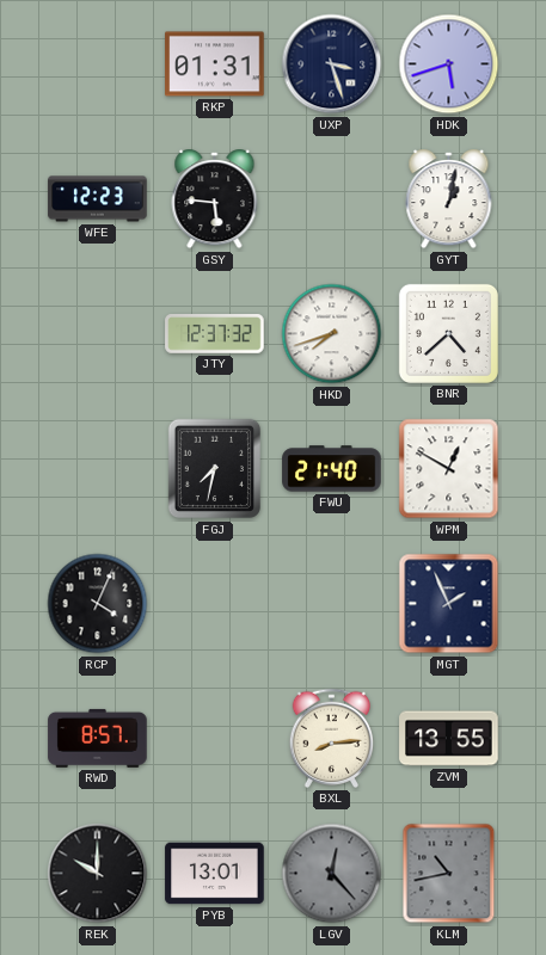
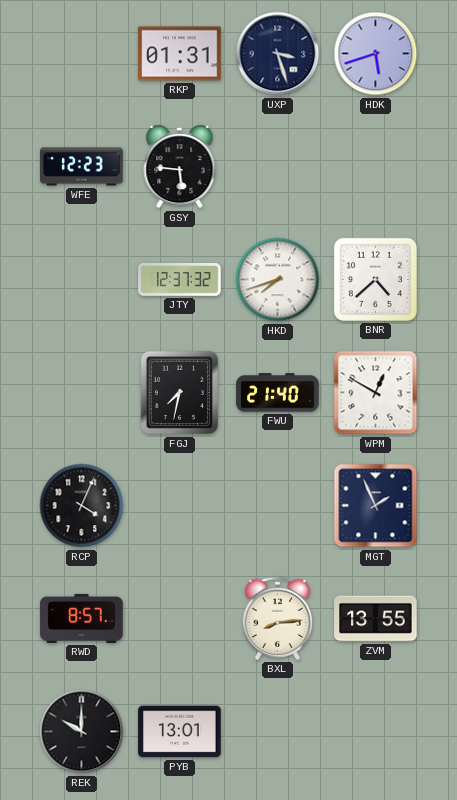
GYT: 1:02 -> none (449, 201)
LGV: 12:23 -> none (332, 874)
KLM: 10:43 -> none (449, 874)
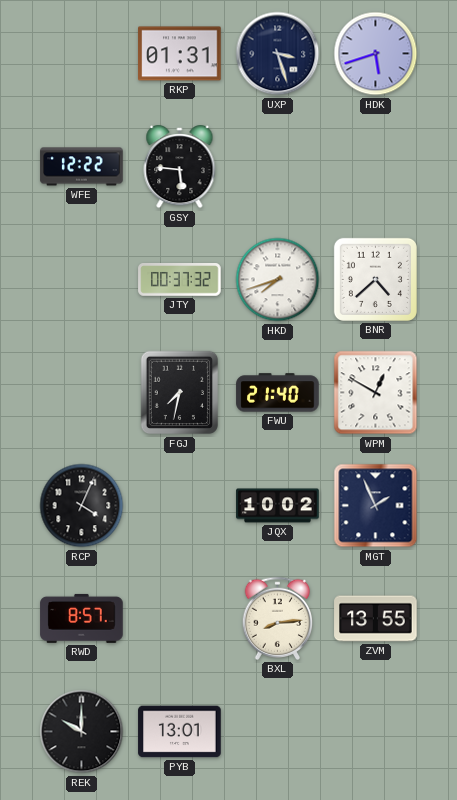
WFE: 12:23 -> 12:22 (82, 167)
JTY: 12:37 -> 00:37 (180, 280)
JQX: none -> 10:02 (278, 506)
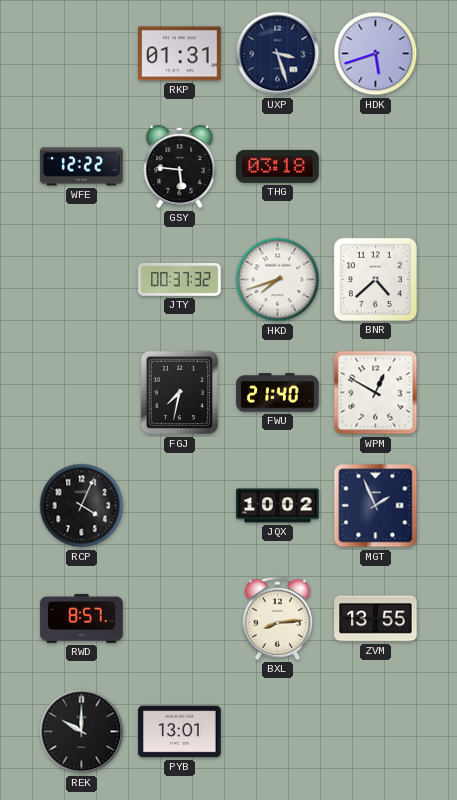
THG: none -> 03:18 (278, 166)
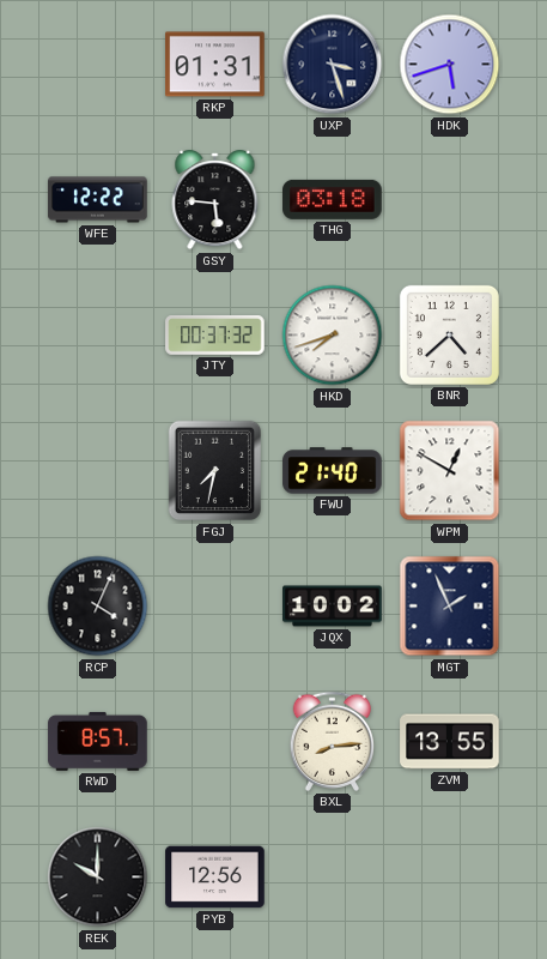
PYB: 13:01 -> 12:56 (215, 877)
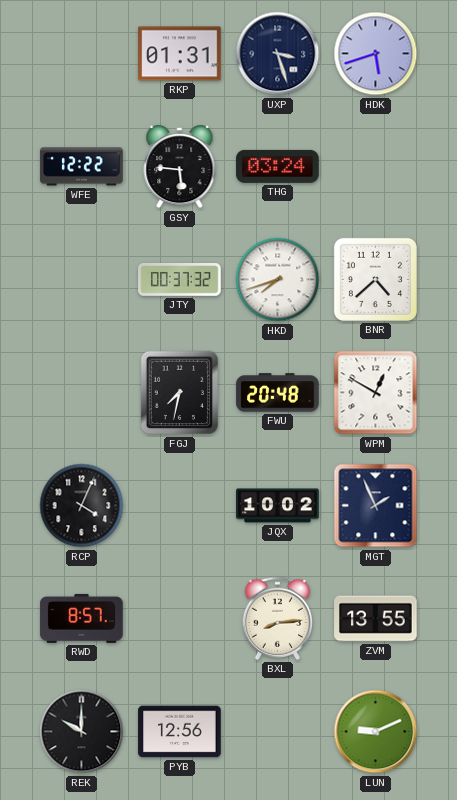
THG: 03:18 -> 03:24 (278, 166)
FWU: 21:40 -> 20:48 (278, 393)
LUN: none -> 9:11 (376, 732)
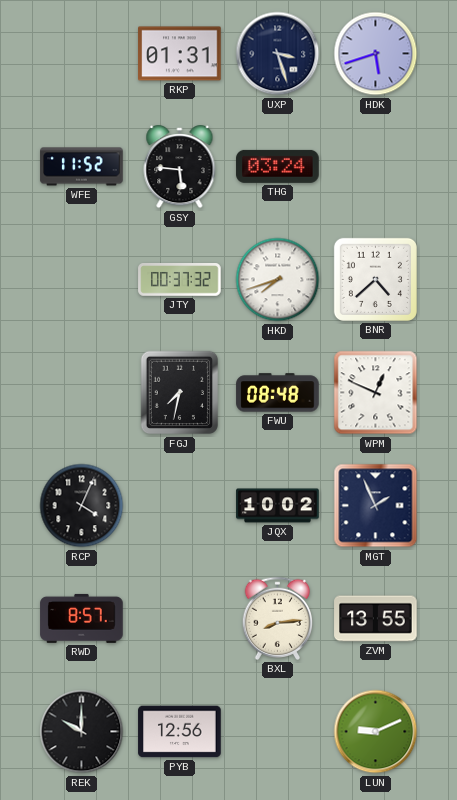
WFE: 12:22 -> 11:52 (82, 167)
FWU: 20:48 -> 08:48 (278, 393)
WPM: 12:50 -> 12:49 (376, 393)
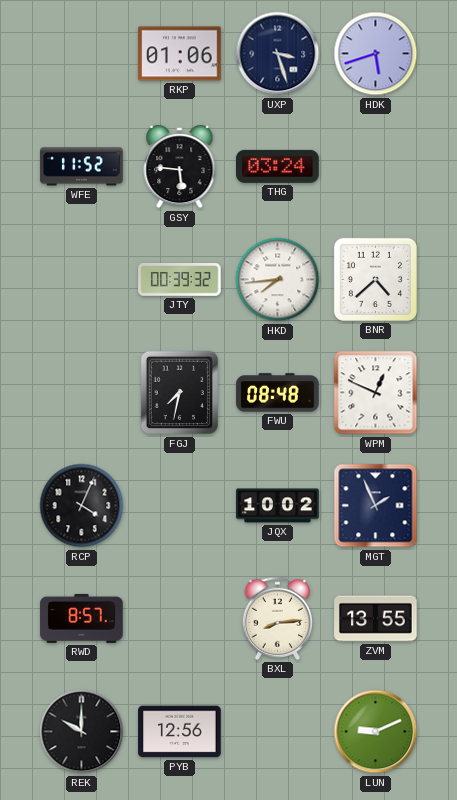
RKP: 01:31 -> 01:06 (180, 54)
JTY: 00:37 -> 00:39 (180, 280)
HKD: 7:42 -> 7:44 (278, 280)
